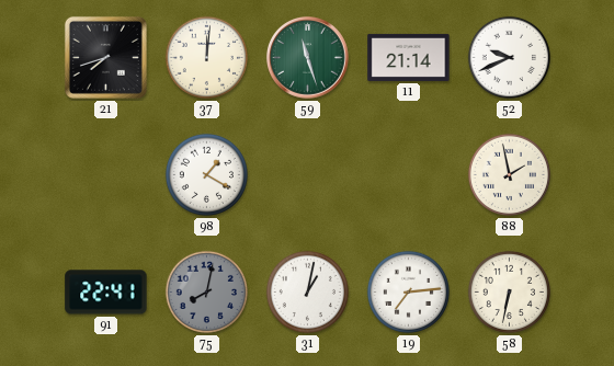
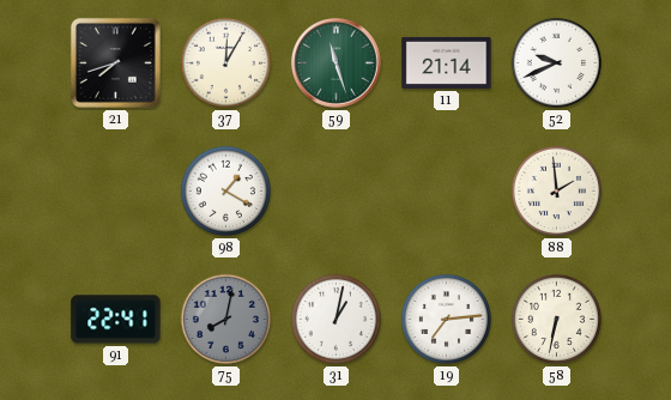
37: 12:01 -> 12:05 (225, 62)
88: 1:58 -> 1:59 (556, 190)
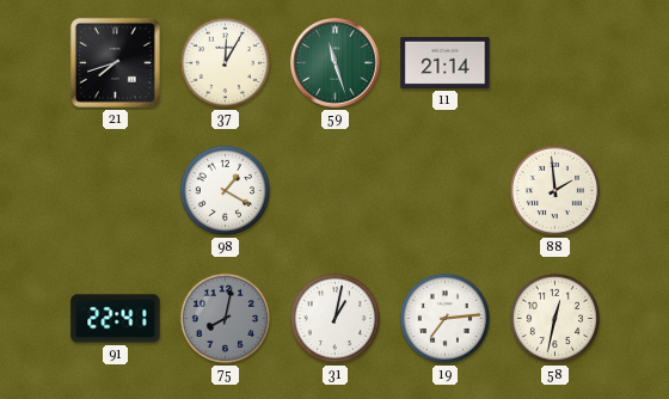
52: 9:41 -> none (556, 62)
58: 6:32 -> 12:32 (554, 318)
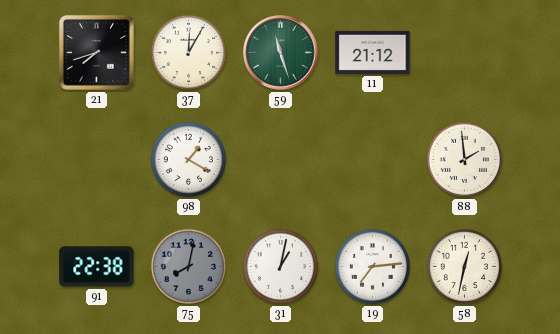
11: 21:14 -> 21:12 (373, 52)
91: 22:41 -> 22:38 (97, 267)
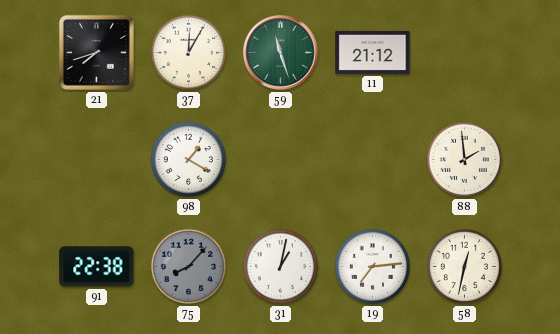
75: 8:02 -> 8:07 (188, 266)
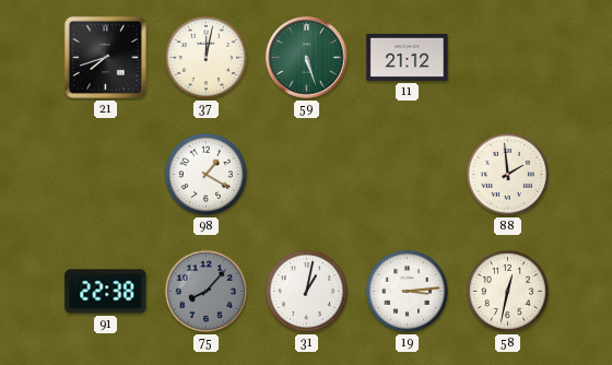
37: 12:05 -> 12:02 (205, 57)
59: 11:27 -> 5:27 (307, 58)
19: 7:14 -> 3:14 (407, 291)
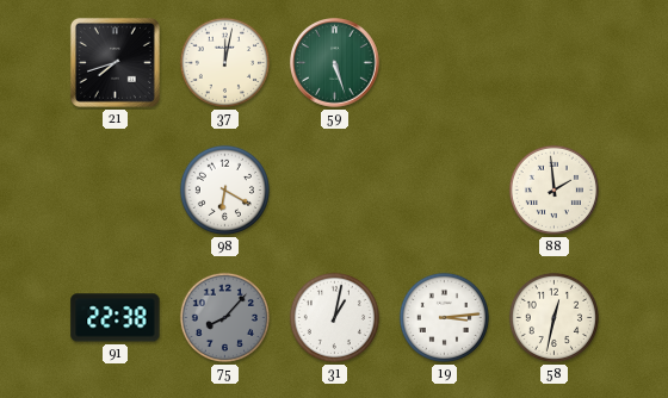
11: 21:12 -> none (408, 57)
98: 1:20 -> 6:20 (224, 189)
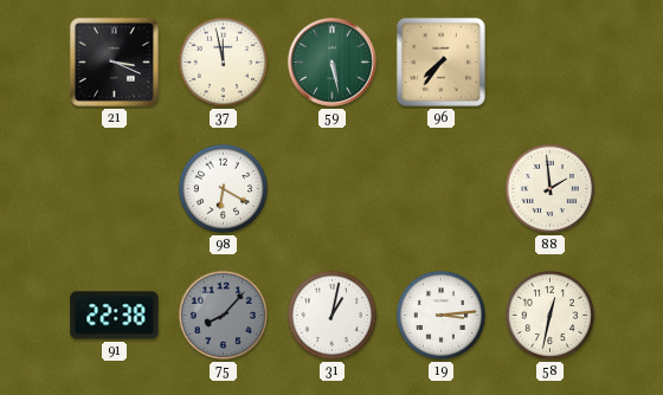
21: 7:42 -> 3:19 (114, 61)
37: 12:02 -> 11:58 (223, 61)
59: 5:27 -> 5:28 (333, 63)
96: none -> 7:36 (440, 61)
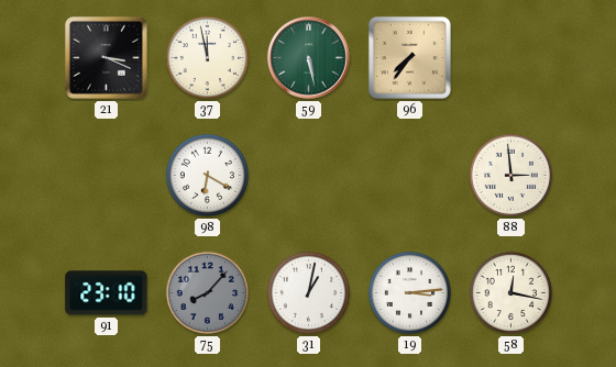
88: 1:59 -> 2:59 (510, 175)
91: 22:38 -> 23:10 (107, 293)
58: 12:32 -> 12:17 (510, 292)
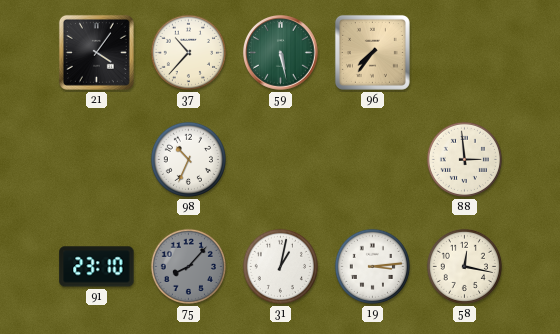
21: 3:19 -> 4:06 (96, 52)
37: 11:58 -> 10:37 (188, 52)
98: 6:20 -> 10:34 (188, 159)
